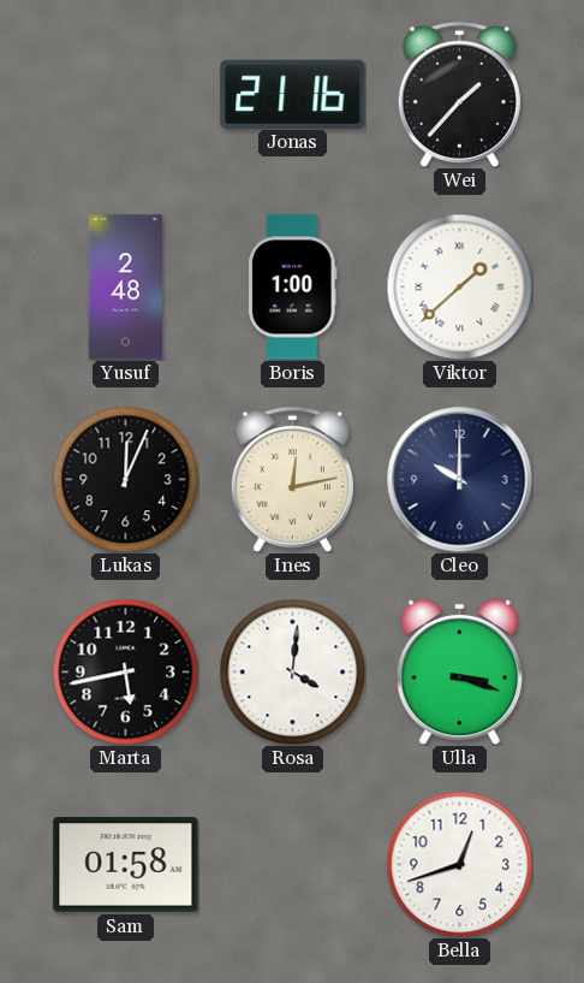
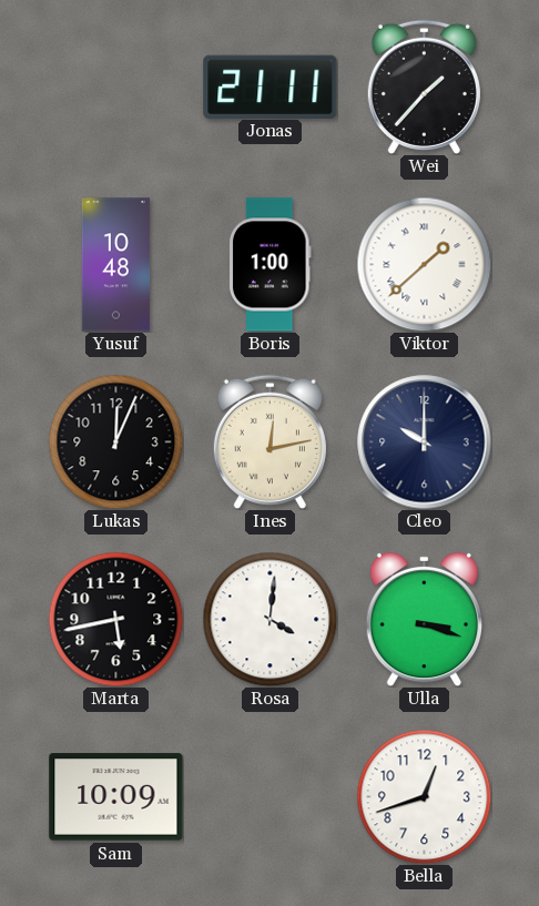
Jonas: 21:16 -> 21:11 (271, 86)
Yusuf: 2:48 -> 10:48 (116, 265)
Sam: 01:58 -> 10:09 (116, 797)
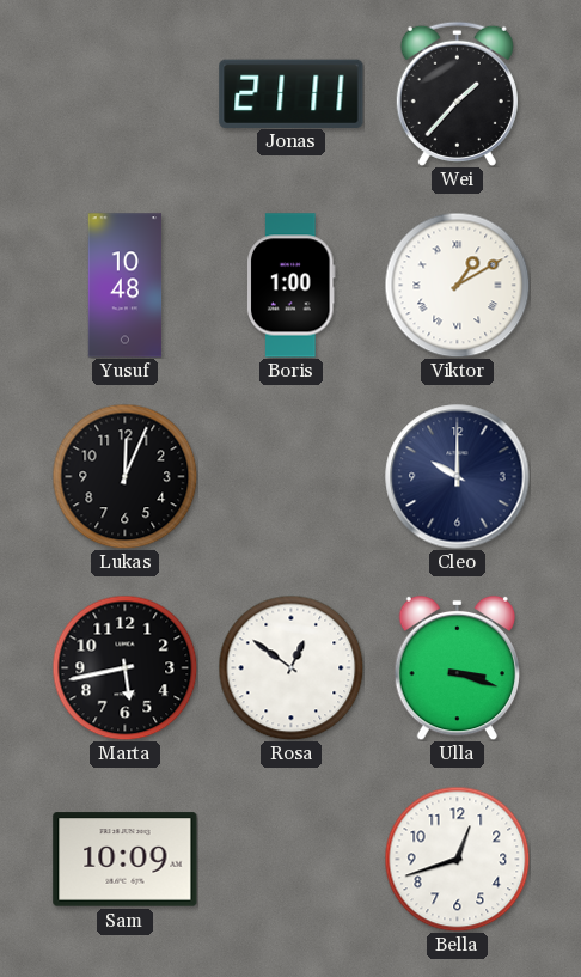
Viktor: 1:38 -> 1:10 (457, 285)
Ines: 12:13 -> none (269, 441)
Rosa: 4:01 -> 12:51 (290, 667)
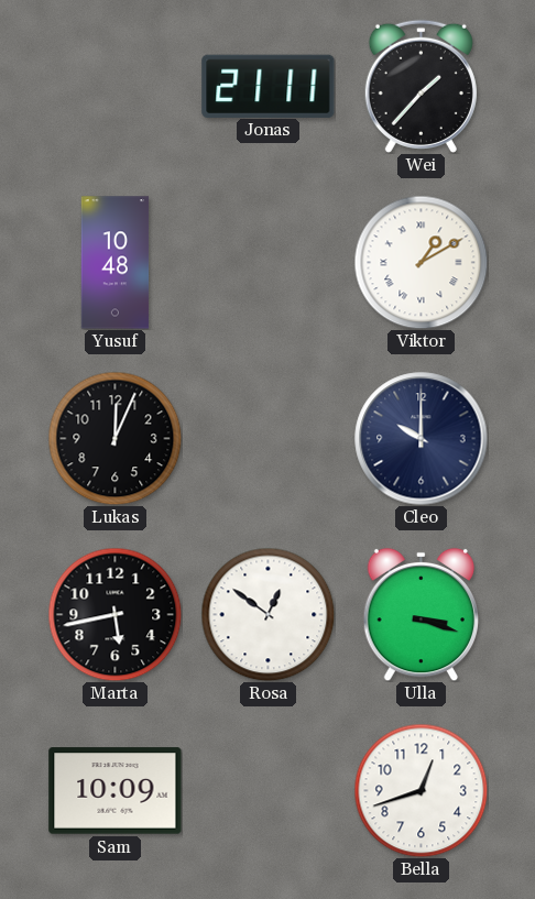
Boris: 1:00 -> none (292, 286)
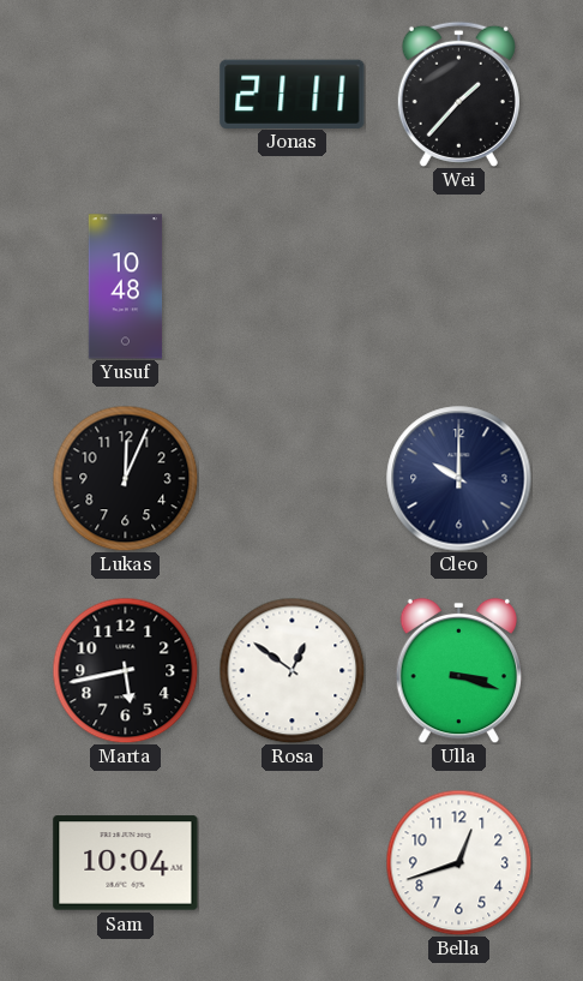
Viktor: 1:10 -> none (421, 262)
Sam: 10:09 -> 10:04 (126, 863)
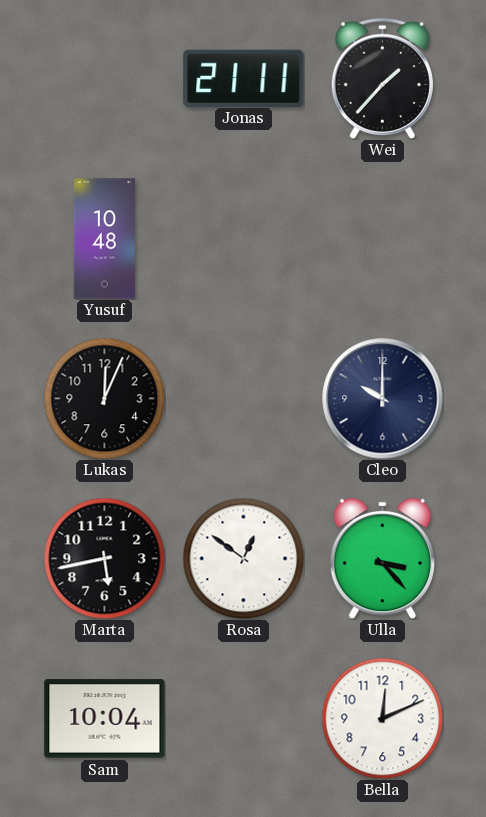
Ulla: 3:18 -> 3:23 (383, 558)
Bella: 12:42 -> 12:11 (382, 718)
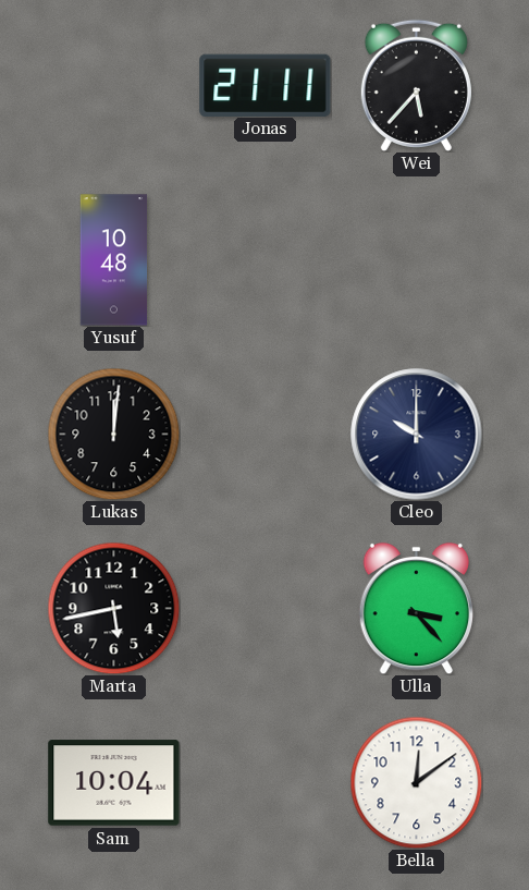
Wei: 1:37 -> 5:37 (416, 85)
Lukas: 12:04 -> 12:01 (113, 434)
Rosa: 12:51 -> none (243, 558)
Bella: 12:11 -> 12:09 (416, 782)
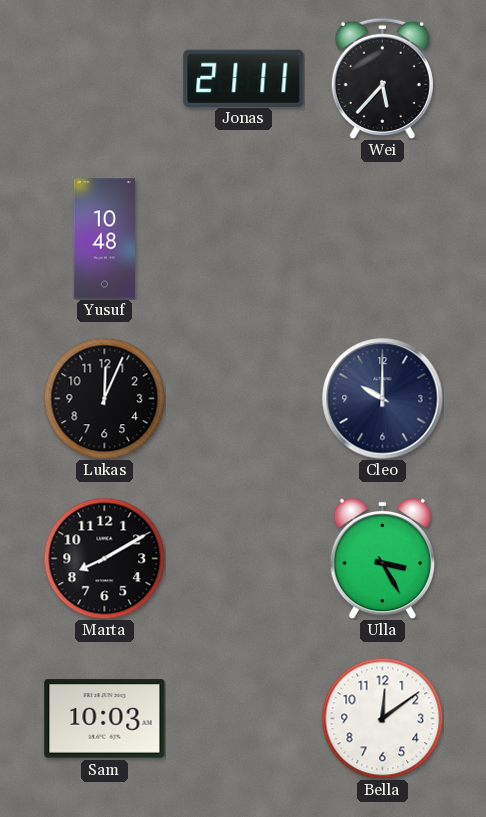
Lukas: 12:01 -> 12:04 (104, 398)
Marta: 5:43 -> 8:10 (104, 558)
Ulla: 3:23 -> 3:25 (383, 558)
Sam: 10:04 -> 10:03 (105, 719)
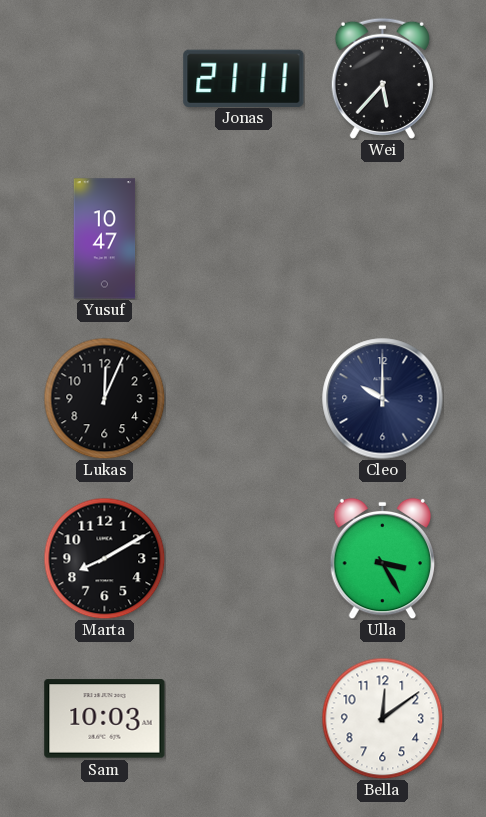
Yusuf: 10:48 -> 10:47 (105, 239)
